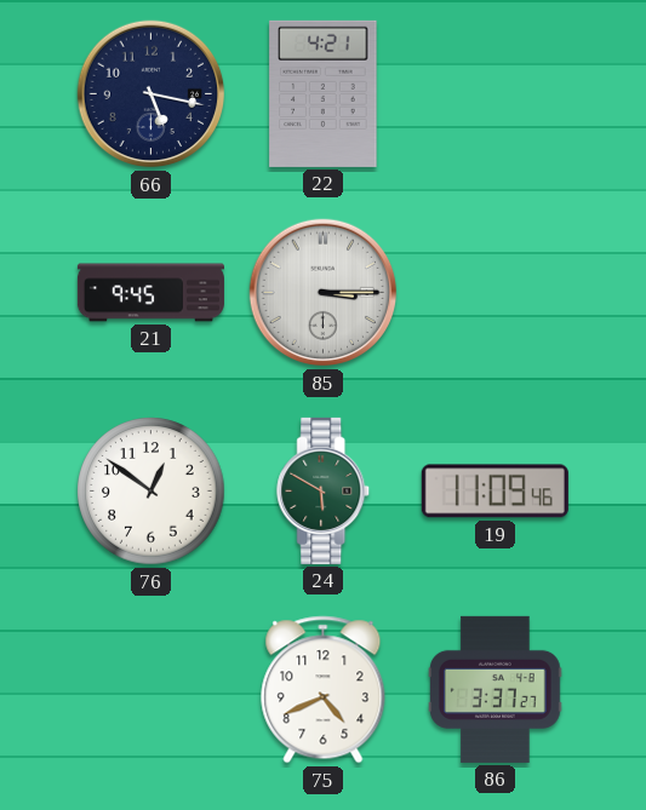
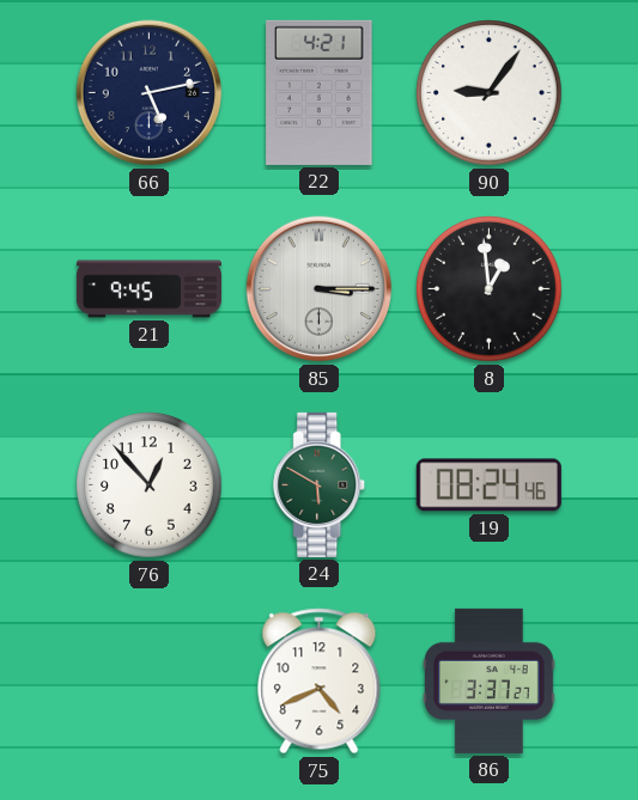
66: 5:17 -> 5:13 (150, 93)
90: none -> 9:06 (490, 93)
8: none -> 12:59 (490, 289)
76: 12:51 -> 12:53 (150, 486)
19: 11:09 -> 08:24 (488, 486)
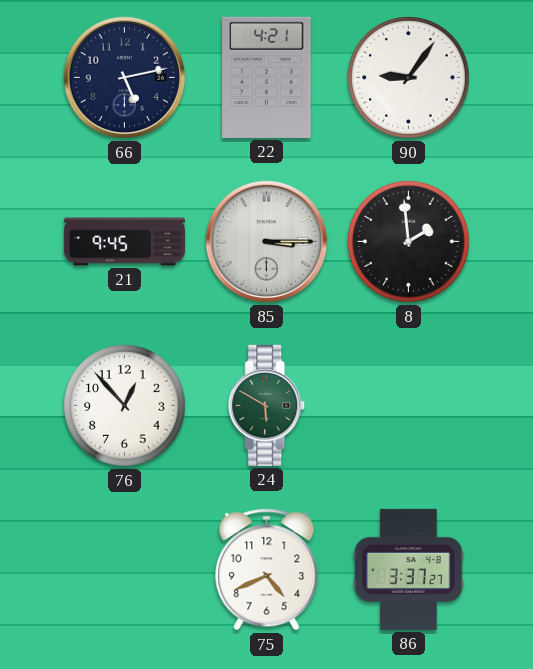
8: 12:59 -> 1:59 (409, 242)
19: 08:24 -> none (488, 486)
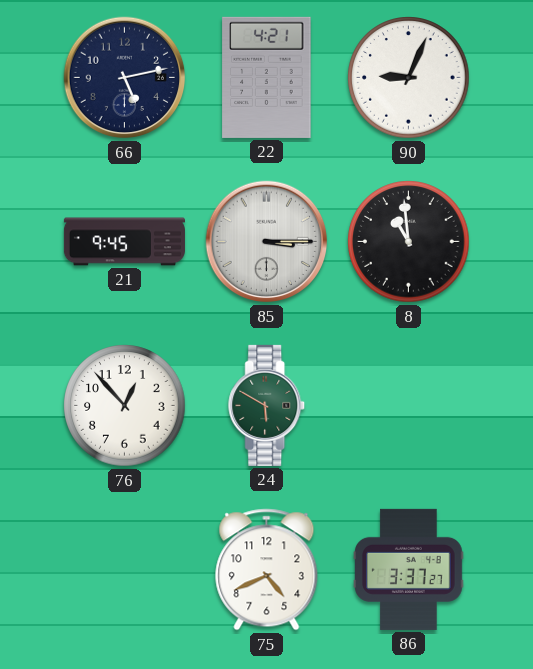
90: 9:06 -> 9:04 (409, 78)
8: 1:59 -> 10:59 (409, 242)
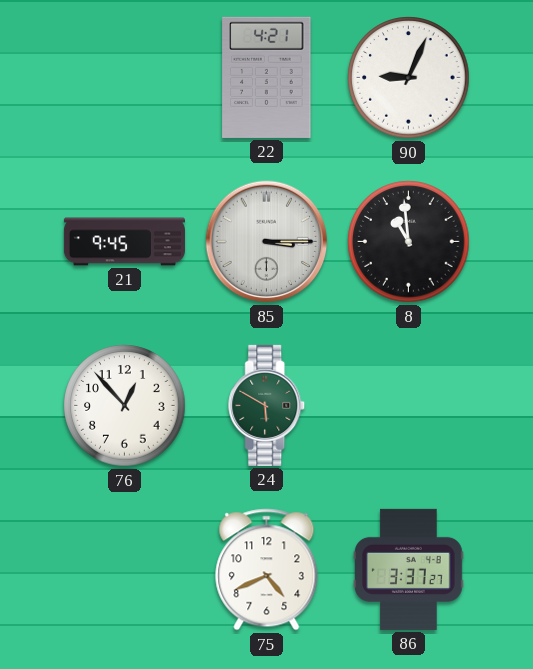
66: 5:13 -> none (125, 78)
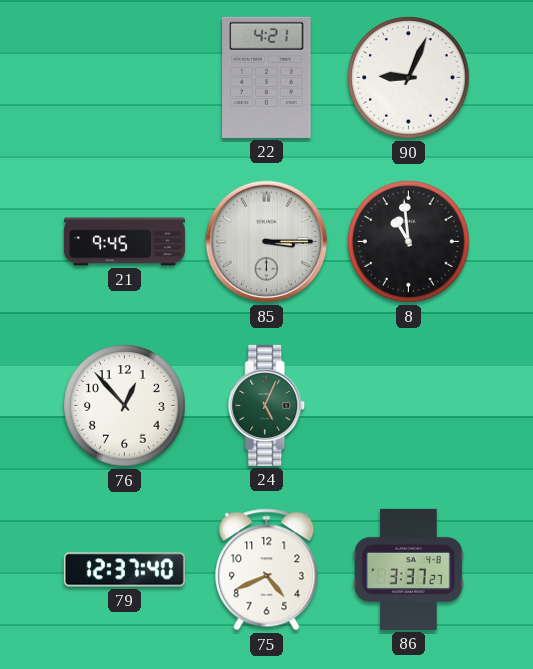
24: 5:50 -> 5:04 (267, 405)
79: none -> 12:37 (124, 570)
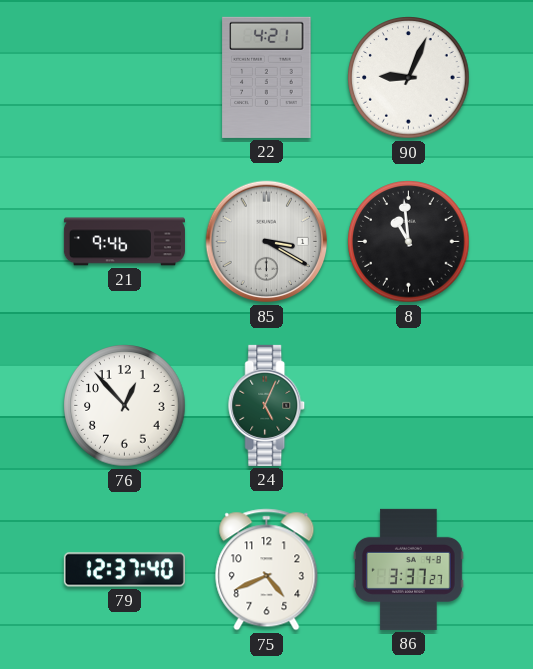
21: 9:45 -> 9:46 (124, 242)
85: 3:15 -> 3:20 (267, 242)
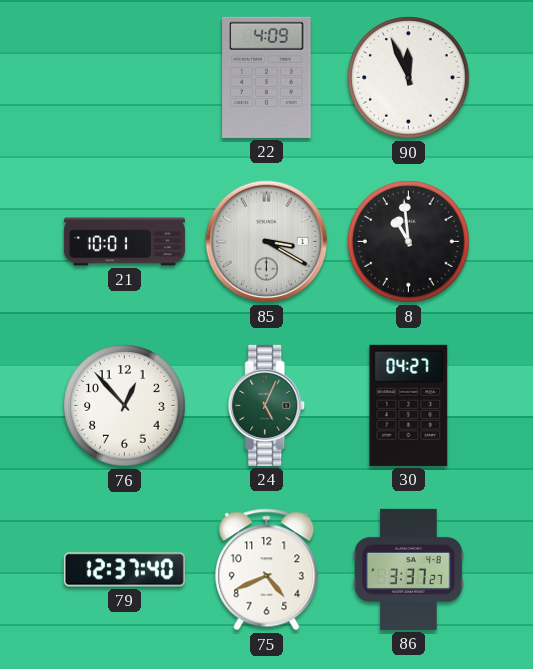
22: 4:21 -> 4:09 (267, 77)
90: 9:04 -> 11:56 (409, 78)
21: 9:46 -> 10:01 (124, 242)
30: none -> 04:27 (409, 405)
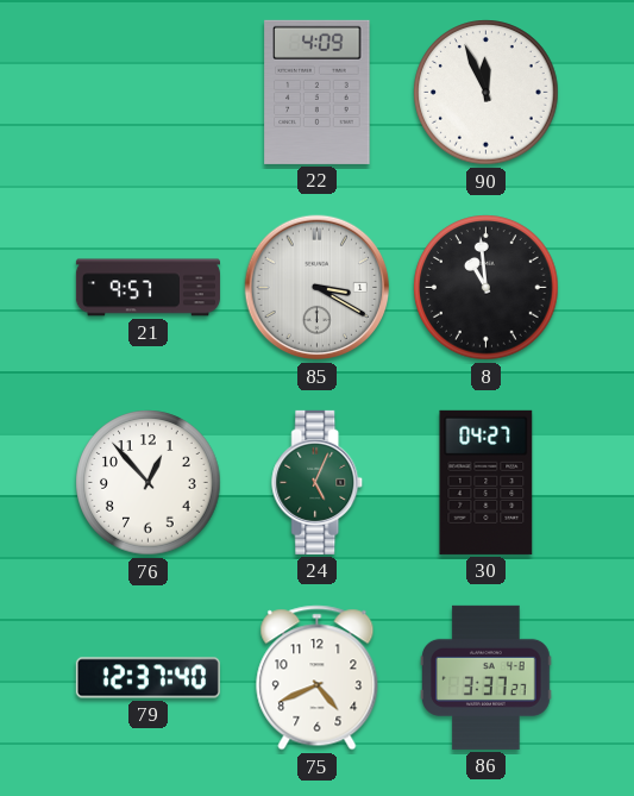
21: 10:01 -> 9:57 (147, 288)
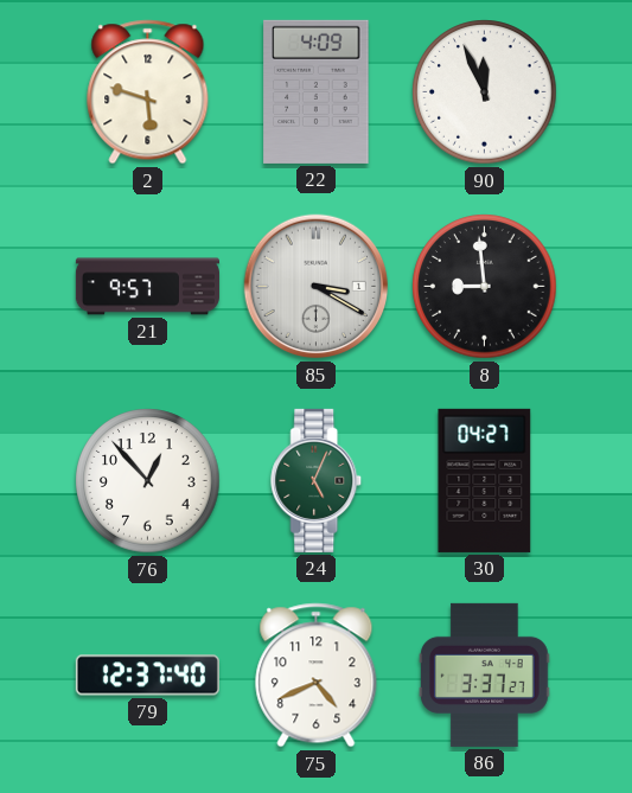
2: none -> 5:48 (148, 92)
8: 10:59 -> 8:59 (485, 287)
